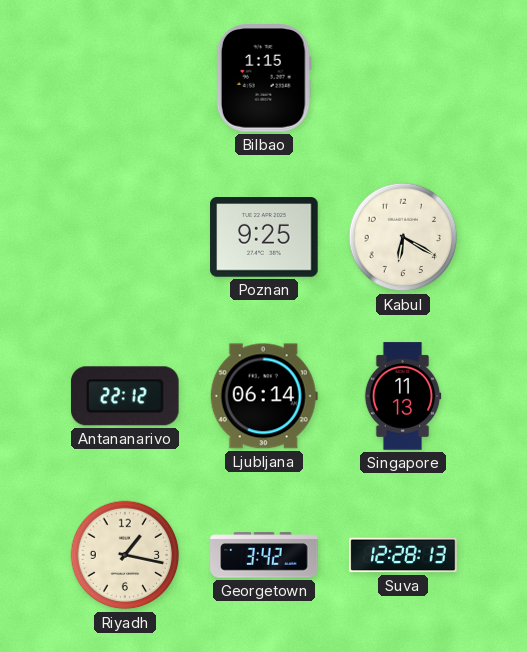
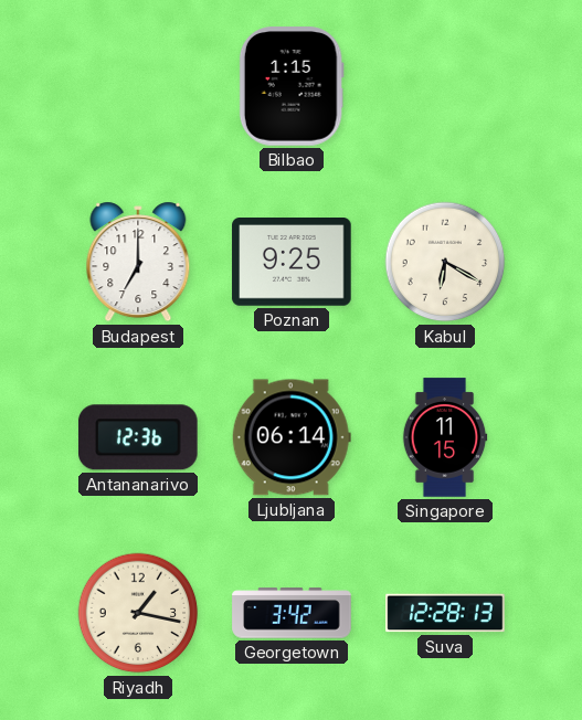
Budapest: none -> 7:00 (138, 262)
Antananarivo: 22:12 -> 12:36 (138, 437)
Singapore: 11:13 -> 11:15 (445, 437)
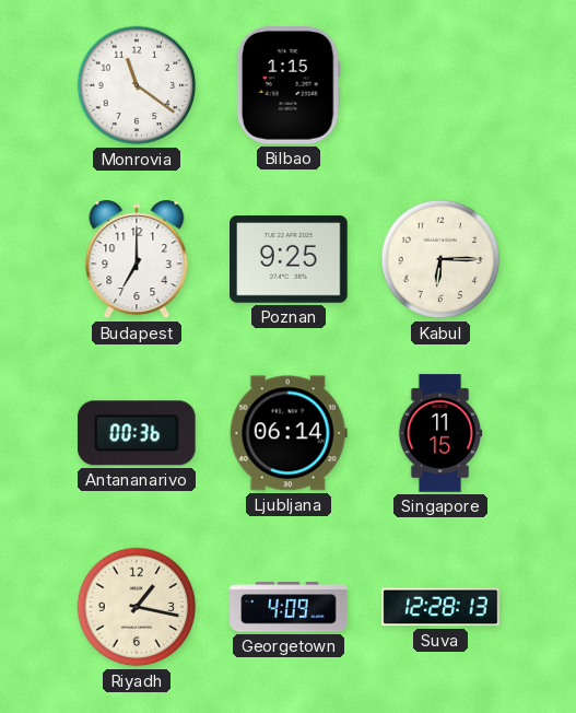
Monrovia: none -> 11:21 (137, 85)
Kabul: 6:20 -> 6:15 (440, 259)
Antananarivo: 12:36 -> 00:36 (137, 433)
Georgetown: 3:42 -> 4:09 (289, 607)
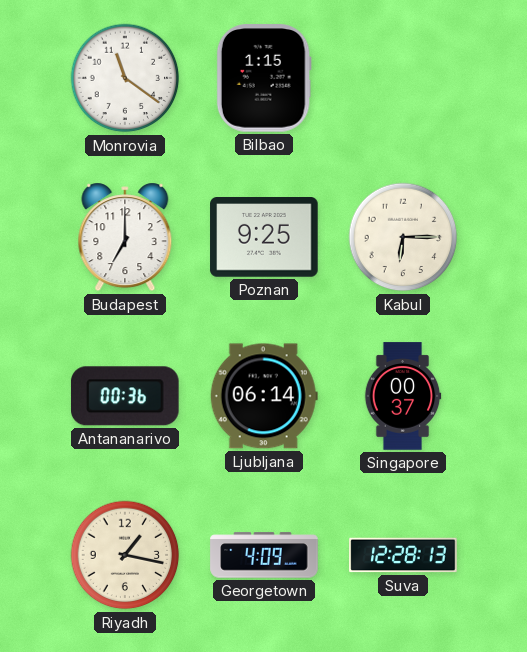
Singapore: 11:15 -> 00:37 (403, 396)
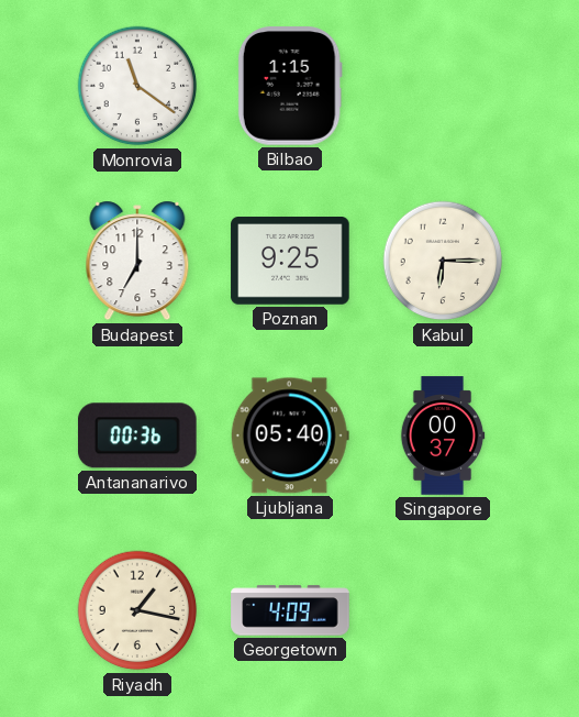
Ljubljana: 06:14 -> 05:40 (290, 435)
Suva: 12:28 -> none (403, 555)
